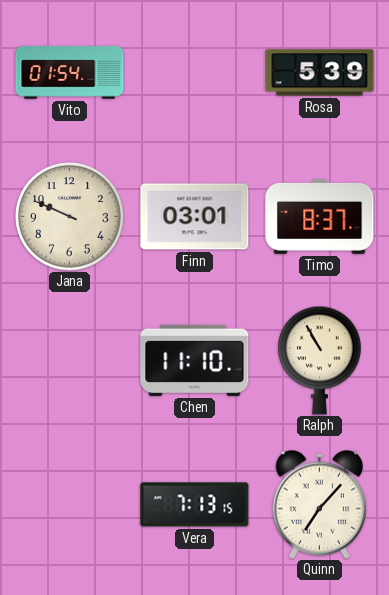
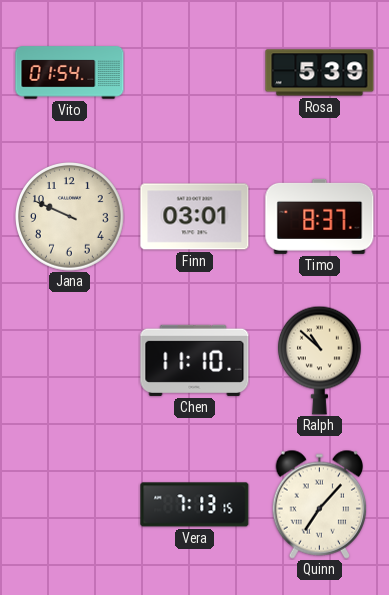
Ralph: 10:55 -> 10:52 (319, 360)
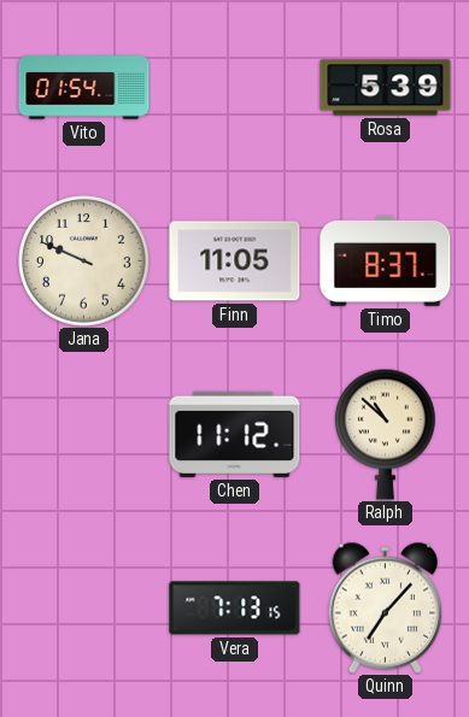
Finn: 03:01 -> 11:05 (235, 261)
Chen: 11:10 -> 11:12 (235, 434)
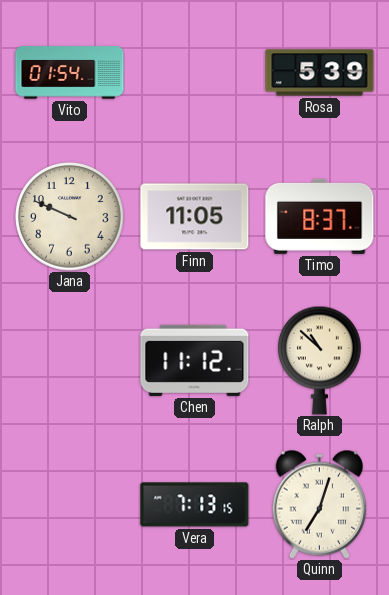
Quinn: 7:07 -> 7:03 (320, 504)
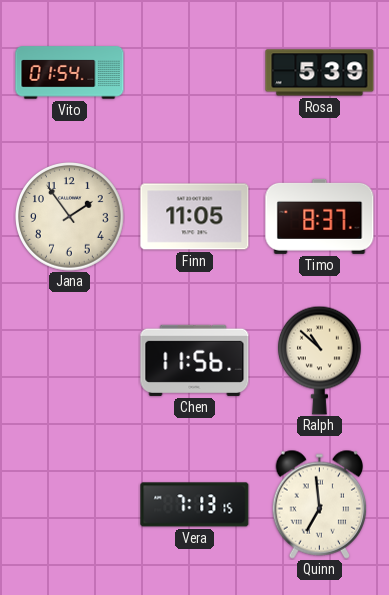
Jana: 9:49 -> 1:54 (70, 217)
Chen: 11:12 -> 11:56 (195, 360)
Quinn: 7:03 -> 6:59 (320, 504)
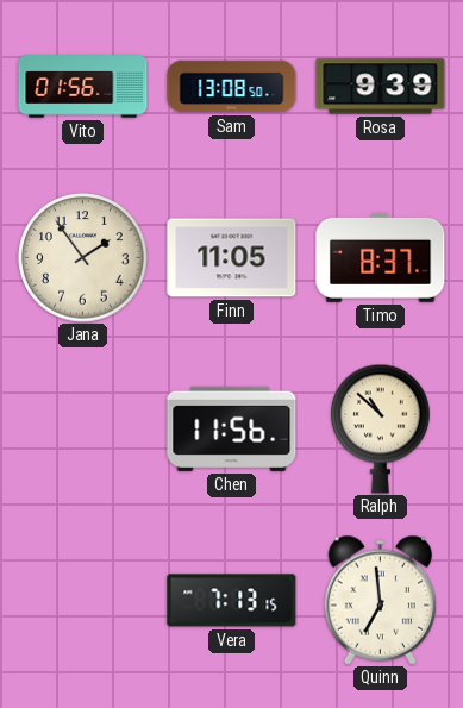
Vito: 01:54 -> 01:56 (83, 87)
Sam: none -> 13:08 (232, 87)
Rosa: 5:39 -> 9:39 (381, 87)
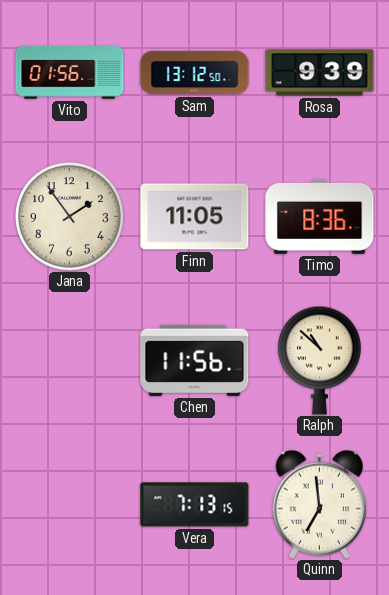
Sam: 13:08 -> 13:12 (195, 73)
Timo: 8:37 -> 8:36 (320, 216)
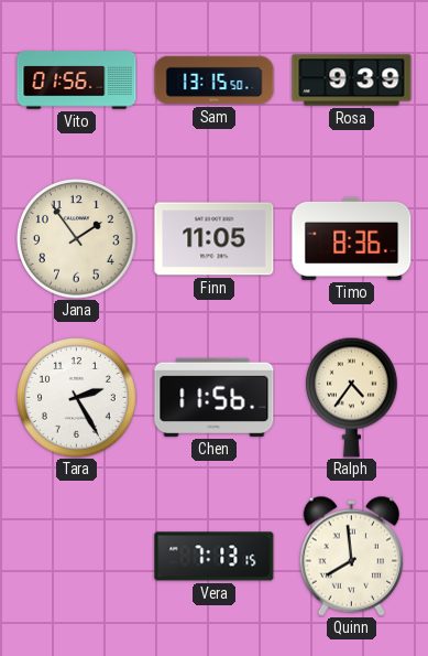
Sam: 13:12 -> 13:15 (215, 80)
Tara: none -> 2:25 (77, 398)
Ralph: 10:52 -> 4:36 (351, 397)
Quinn: 6:59 -> 7:59 (352, 556)
